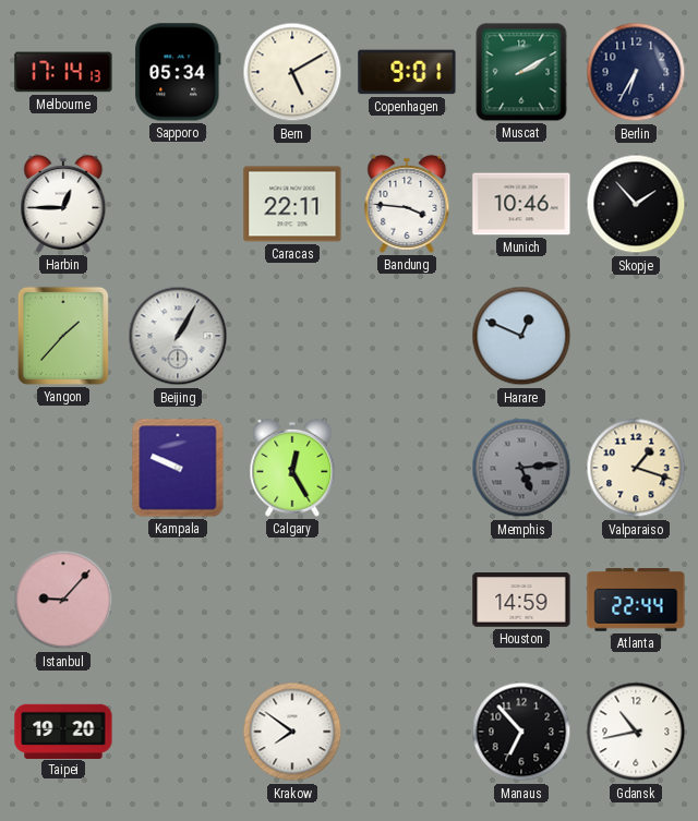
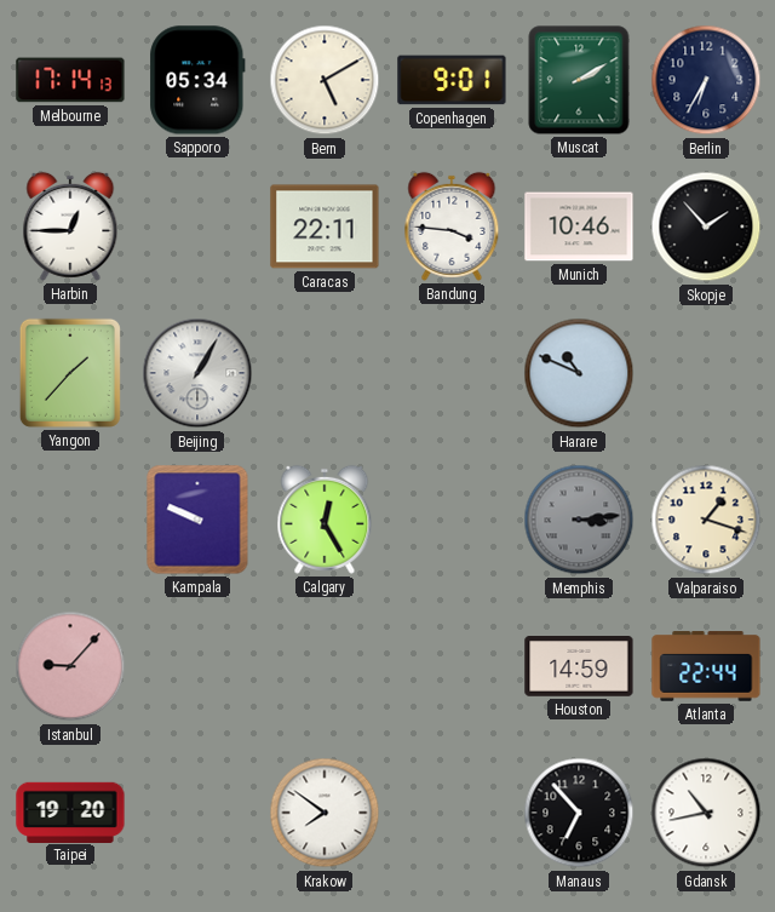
Harare: 12:49 -> 10:49 (579, 373)
Memphis: 5:14 -> 3:14 (579, 520)
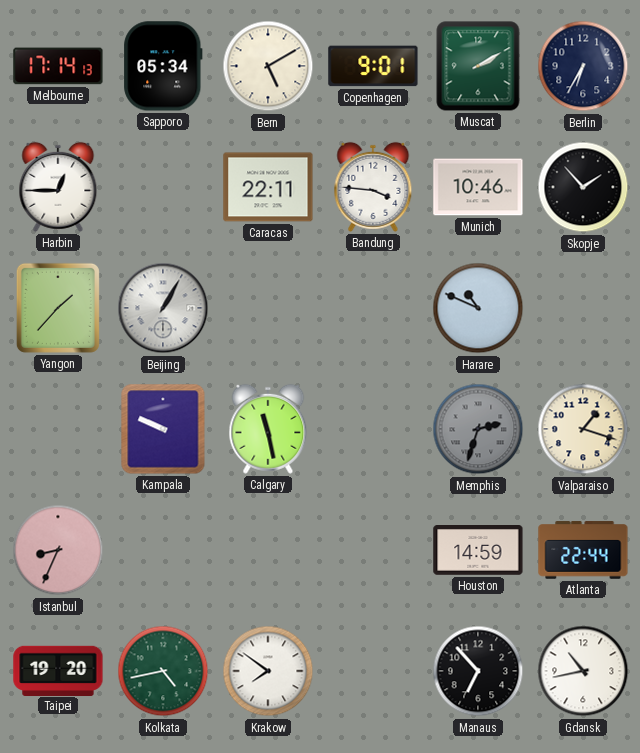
Calgary: 12:25 -> 11:28 (268, 429)
Memphis: 3:14 -> 2:33 (478, 429)
Istanbul: 9:07 -> 8:34 (58, 550)
Kolkata: none -> 4:43 (163, 671)
